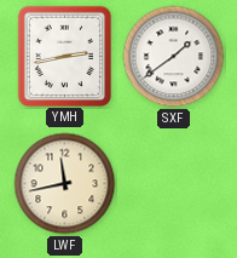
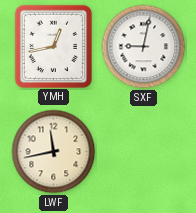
YMH: 2:43 -> 12:43 (53, 46)
SXF: 1:39 -> 9:02 (144, 47)
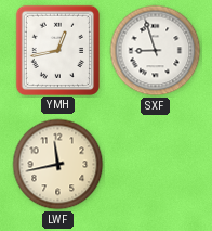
SXF: 9:02 -> 8:57 (156, 51)
